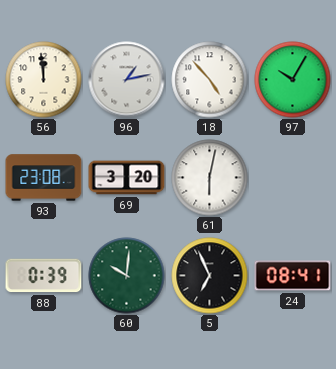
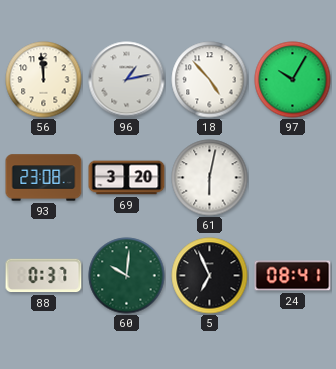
88: 0:39 -> 0:37 (44, 276)
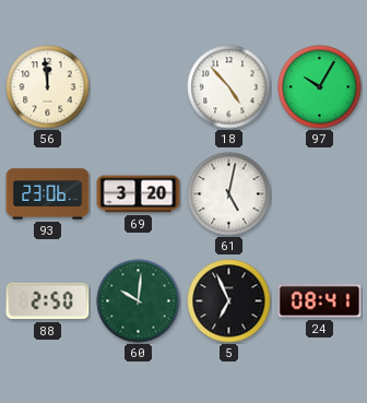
96: 1:13 -> none (127, 80)
93: 23:08 -> 23:06 (48, 194)
61: 6:02 -> 5:02 (229, 194)
88: 0:37 -> 2:50 (48, 301)
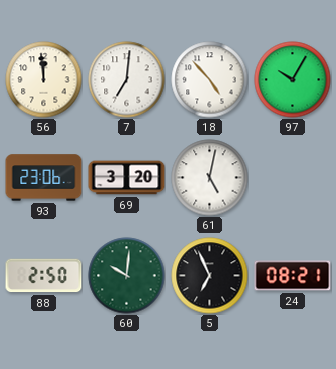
7: none -> 7:01 (127, 80)
24: 08:41 -> 08:21 (293, 276)
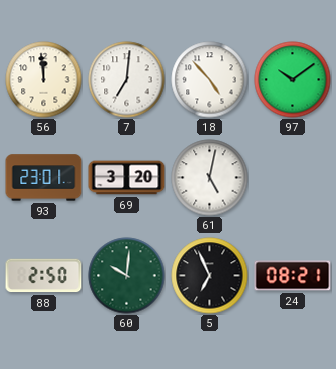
97: 10:05 -> 10:09 (293, 80)
93: 23:06 -> 23:01 (44, 178)
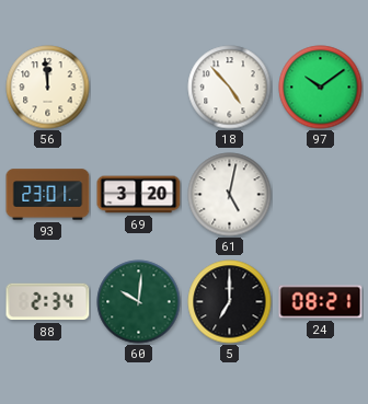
7: 7:01 -> none (127, 80)
88: 2:50 -> 2:34 (48, 302)
5: 6:56 -> 7:00 (230, 302)
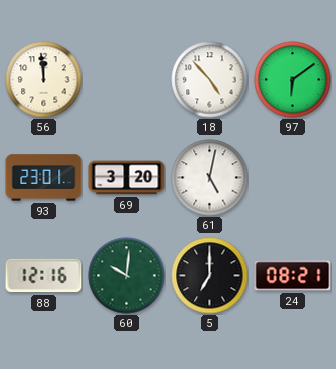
97: 10:09 -> 6:09 (293, 80)
88: 2:34 -> 12:16 (44, 276)
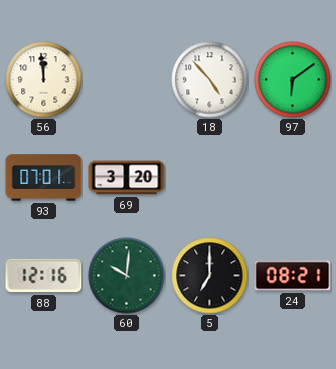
93: 23:01 -> 07:01 (44, 178)
61: 5:02 -> none (210, 178)
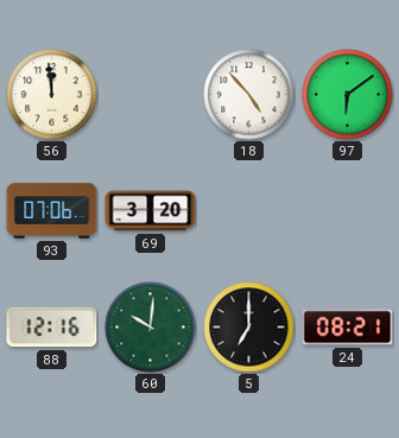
93: 07:01 -> 07:06 (52, 211)
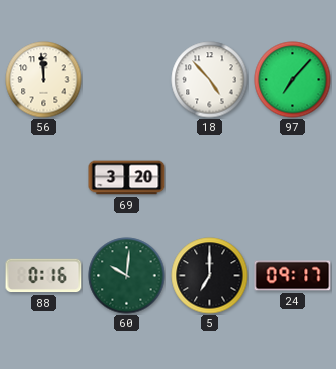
97: 6:09 -> 7:07 (293, 80)
93: 07:06 -> none (52, 211)
88: 12:16 -> 0:16 (44, 276)
24: 08:21 -> 09:17 (293, 276)
